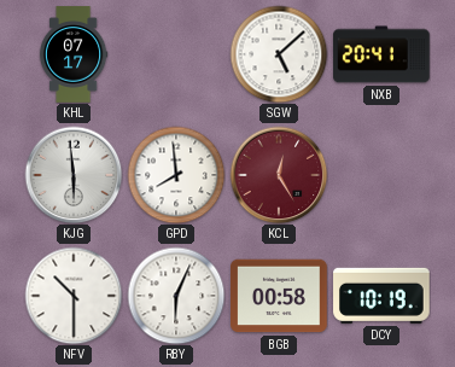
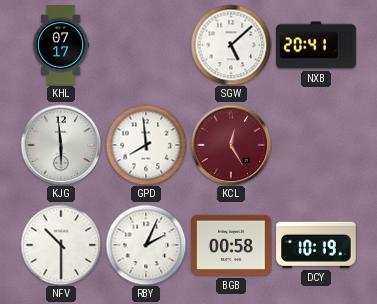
RBY: 6:04 -> 2:04 (146, 245)
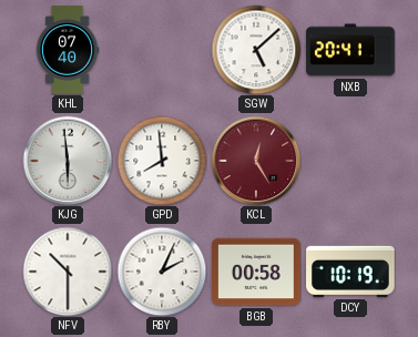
KHL: 07:17 -> 07:40 (68, 50)
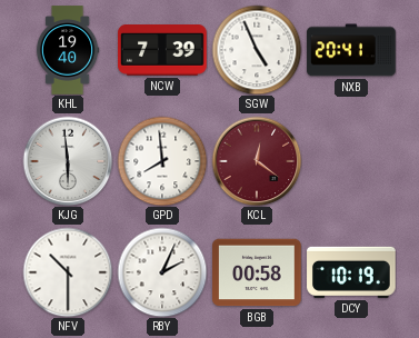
KHL: 07:40 -> 19:40 (68, 50)
NCW: none -> 7:39 (162, 51)
SGW: 5:08 -> 4:56 (257, 50)
KCL: 12:25 -> 12:21 (257, 161)
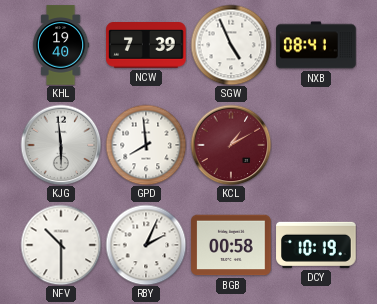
NXB: 20:41 -> 08:41 (316, 45)
KCL: 12:21 -> 1:10 (231, 145)
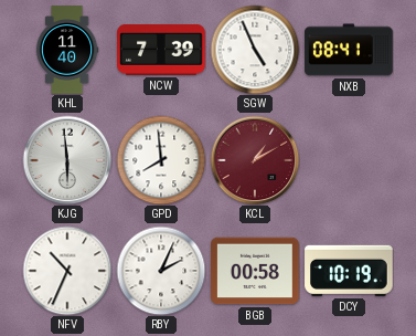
KHL: 19:40 -> 11:40 (67, 50)
NFV: 10:30 -> 10:34 (67, 271)
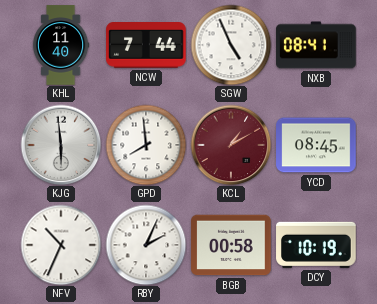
NCW: 7:39 -> 7:44 (146, 46)
YCD: none -> 08:45 (316, 145)
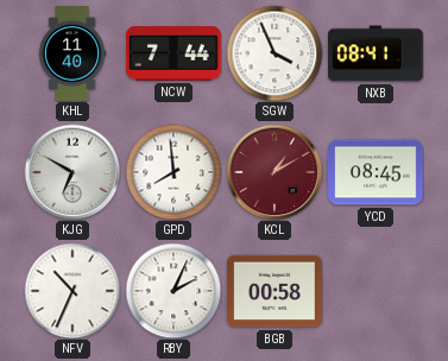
SGW: 4:56 -> 3:56 (275, 53)
KJG: 5:59 -> 6:50 (72, 172)
DCY: 10:19 -> none (316, 245)
